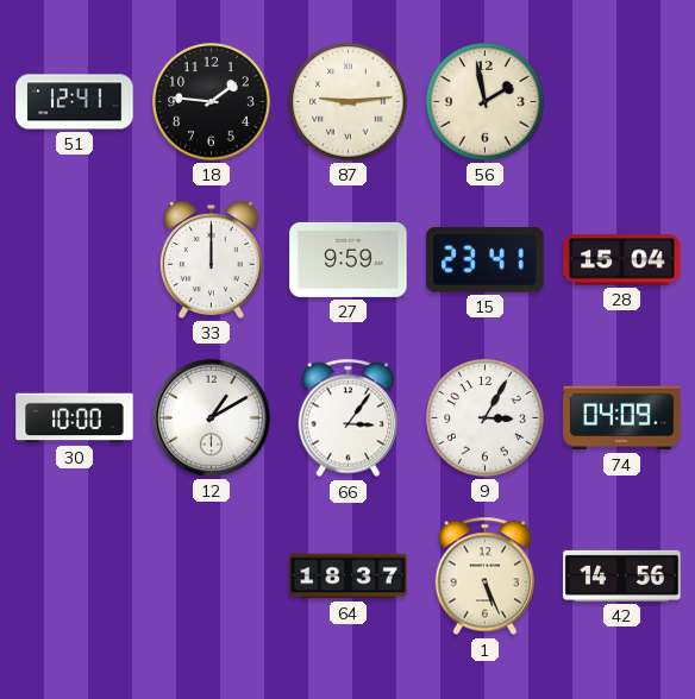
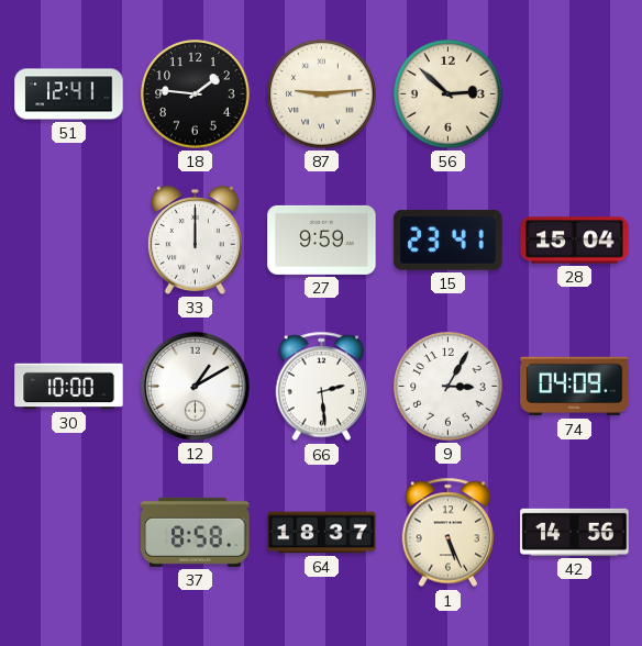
56: 1:58 -> 2:52 (449, 94)
66: 3:06 -> 2:29 (322, 387)
37: none -> 8:58 (196, 532)
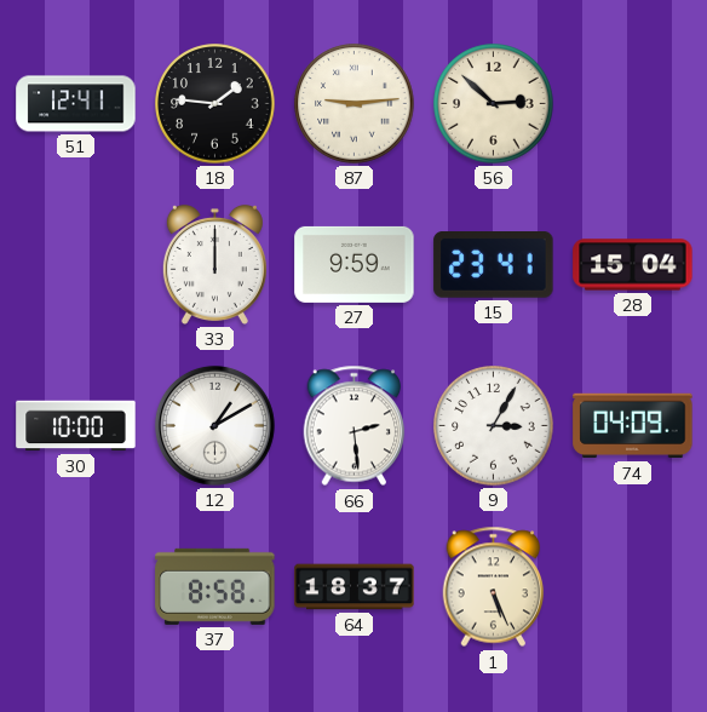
42: 14:56 -> none (575, 532)
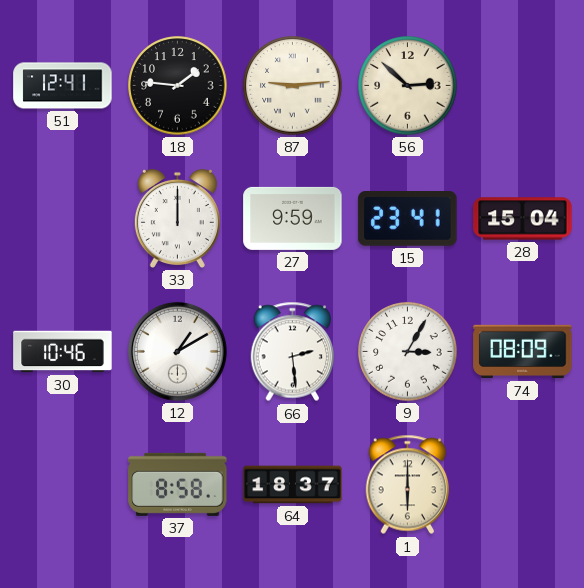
30: 10:00 -> 10:46 (63, 352)
74: 04:09 -> 08:09 (523, 352)
1: 5:26 -> 6:00 (408, 485)
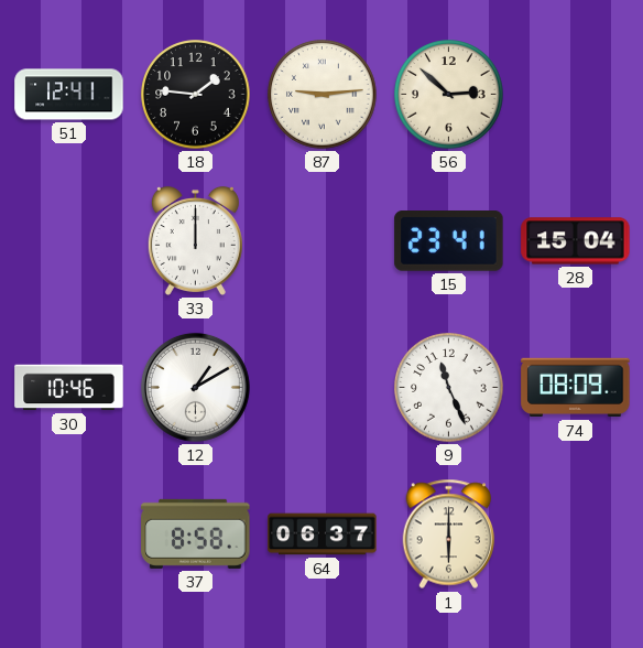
27: 9:59 -> none (293, 218)
66: 2:29 -> none (293, 352)
9: 3:05 -> 11:26 (449, 388)
64: 18:37 -> 06:37 (323, 534)
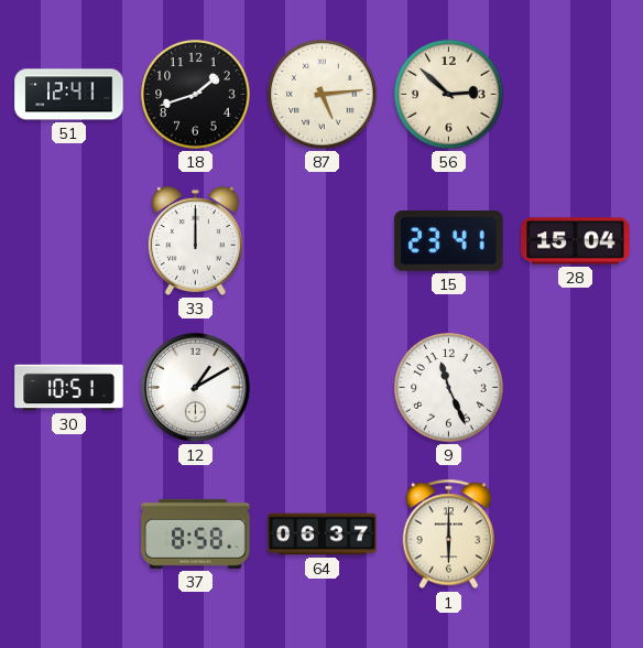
18: 1:46 -> 1:42 (196, 95)
87: 9:14 -> 5:14 (323, 95)
30: 10:46 -> 10:51 (69, 388)
74: 08:09 -> none (576, 388)
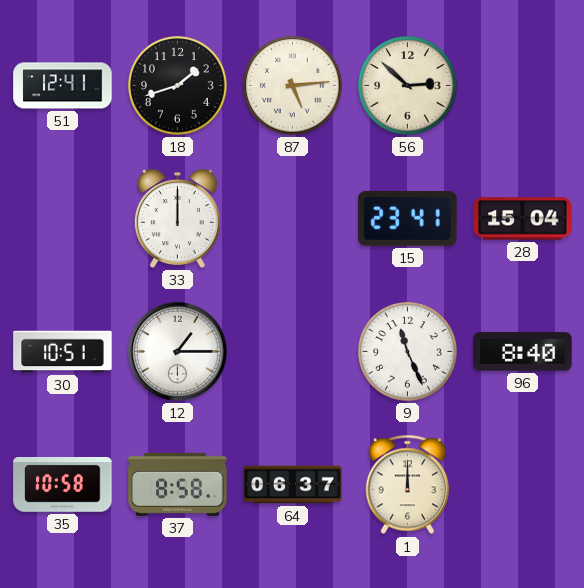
12: 1:10 -> 1:15 (177, 351)
96: none -> 8:40 (523, 352)
35: none -> 10:58 (63, 485)
1: 6:00 -> 12:00 (408, 485)
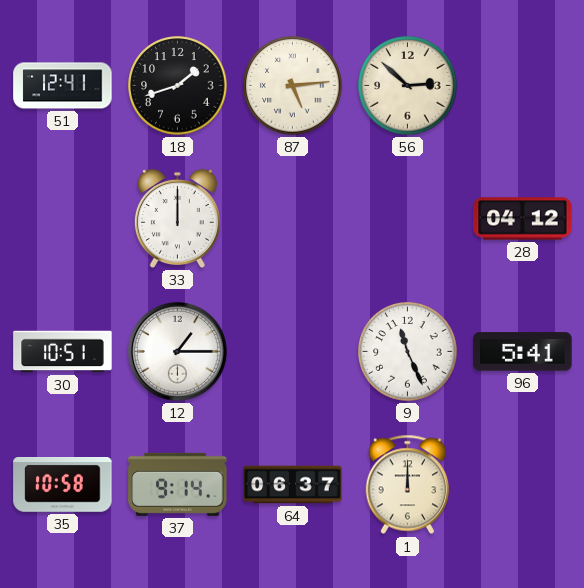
15: 23:41 -> none (408, 219)
28: 15:04 -> 04:12 (523, 219)
96: 8:40 -> 5:41 (523, 352)
37: 8:58 -> 9:14 (178, 484)
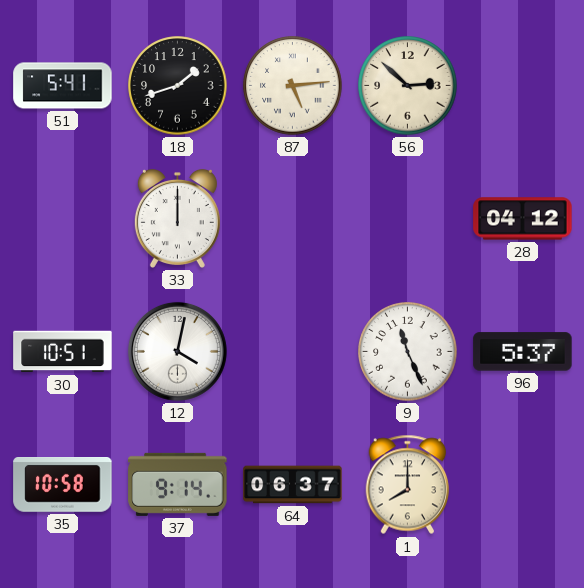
51: 12:41 -> 5:41 (63, 86)
12: 1:15 -> 4:02 (177, 351)
96: 5:41 -> 5:37 (523, 352)
1: 12:00 -> 8:00 (408, 485)
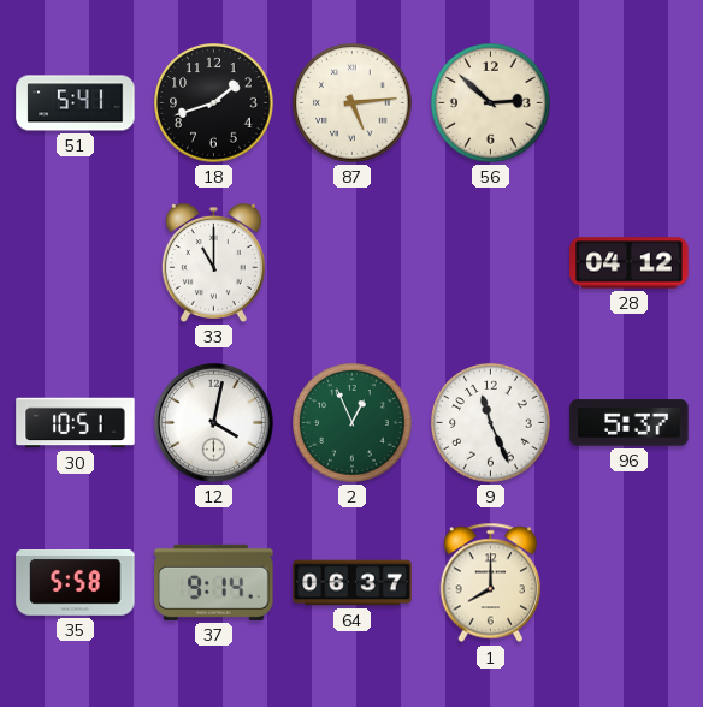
33: 12:00 -> 11:00 (213, 262)
2: none -> 12:56 (353, 423)
35: 10:58 -> 5:58 (76, 583)
